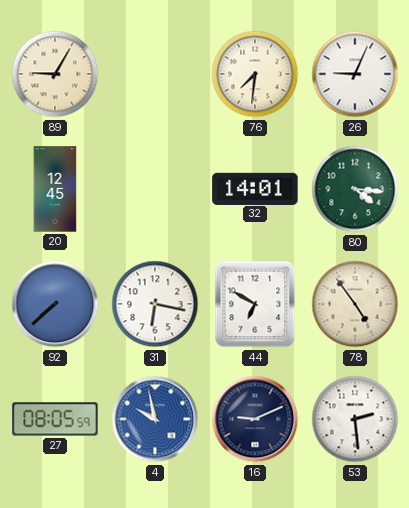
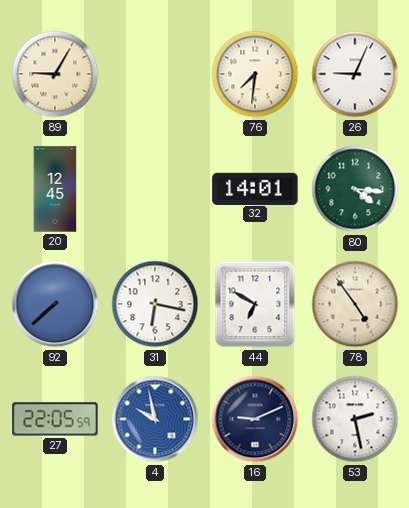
27: 08:05 -> 22:05 (55, 419)
53: 2:29 -> 2:28 (355, 419)
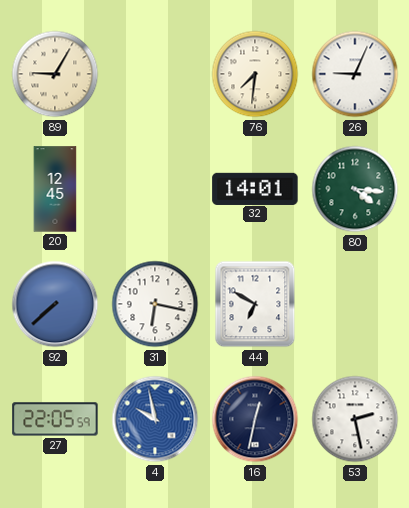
78: 4:54 -> none (355, 304)
16: 9:11 -> 12:32 (255, 419)
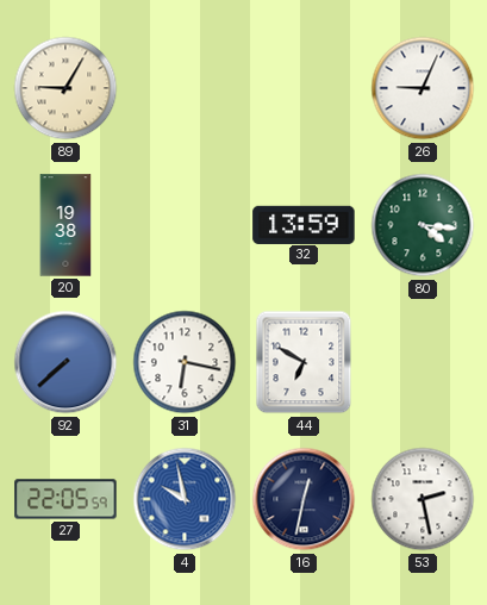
76: 7:31 -> none (255, 74)
20: 12:45 -> 19:38 (65, 225)
32: 14:01 -> 13:59 (304, 224)
